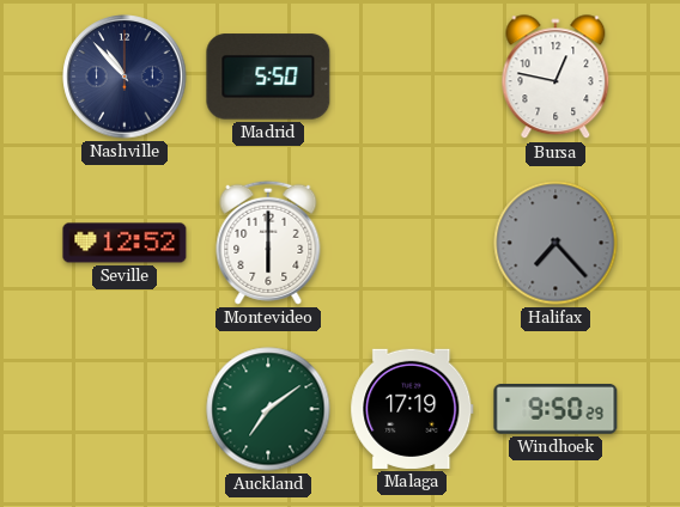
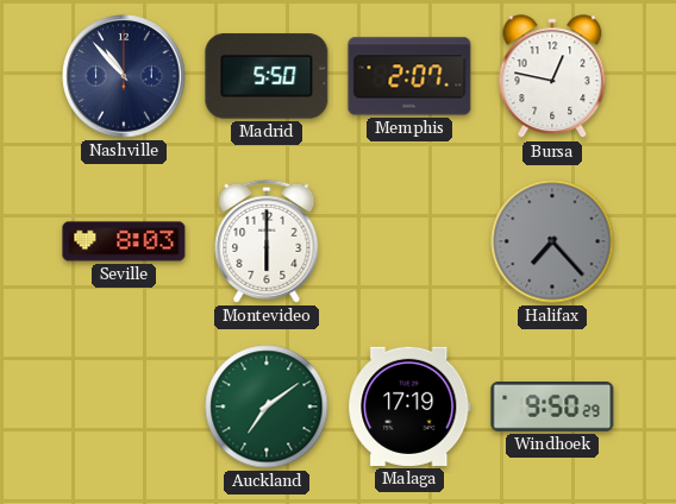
Memphis: none -> 2:07 (409, 76)
Seville: 12:52 -> 8:03 (124, 241)
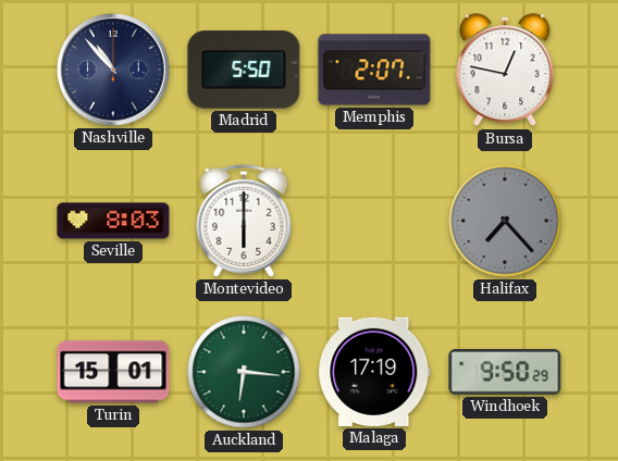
Turin: none -> 15:01 (113, 372)
Auckland: 7:09 -> 6:16 (244, 372)
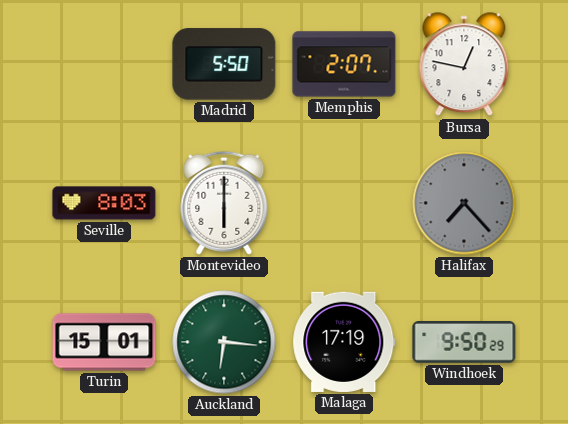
Nashville: 10:53 -> none (113, 70)
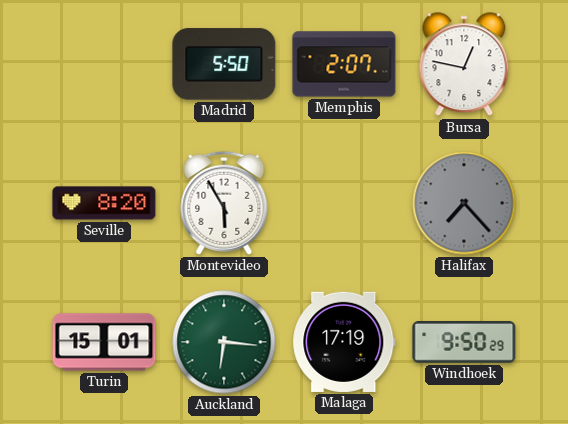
Seville: 8:03 -> 8:20 (104, 203)
Montevideo: 6:00 -> 5:55 (224, 203)
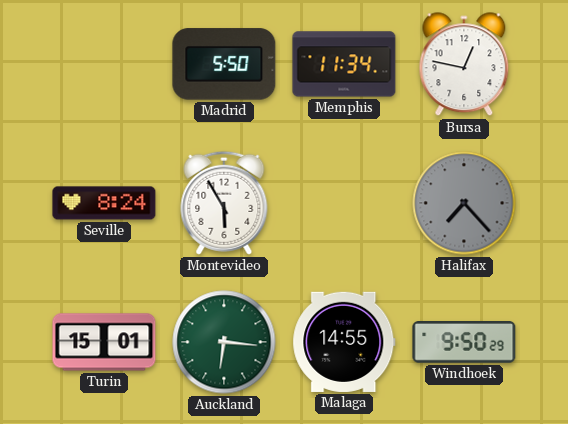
Memphis: 2:07 -> 11:34 (344, 64)
Seville: 8:20 -> 8:24 (104, 203)
Malaga: 17:19 -> 14:55 (344, 342)
